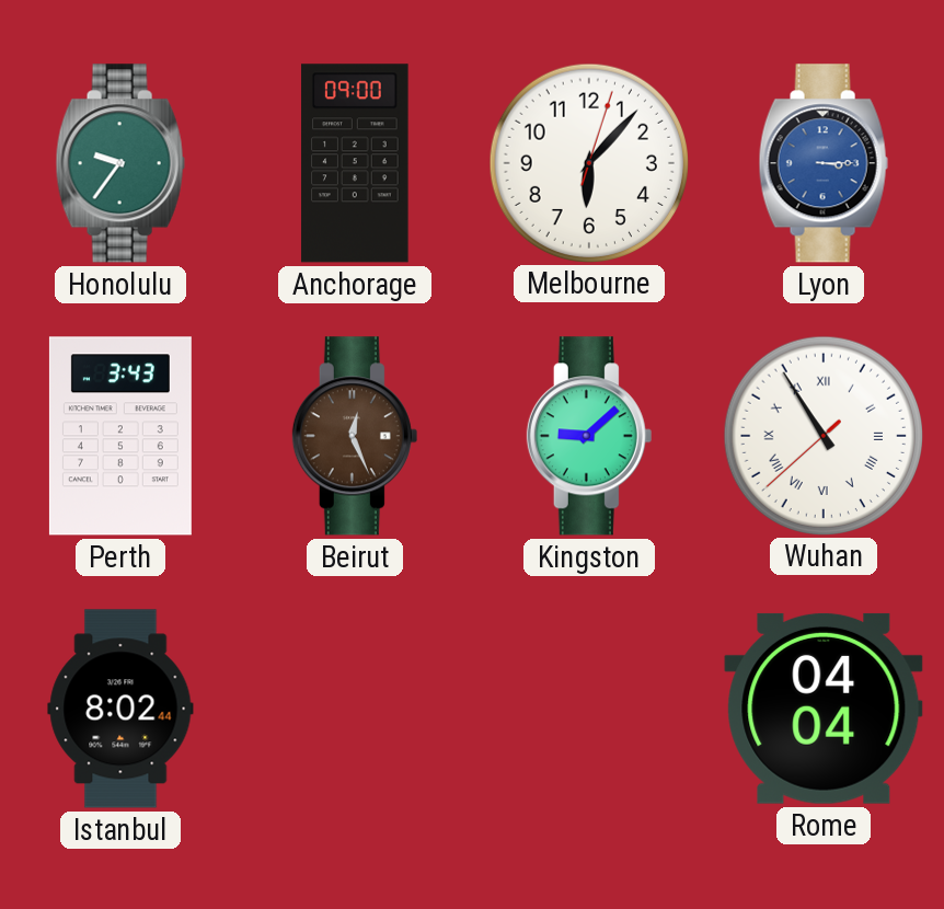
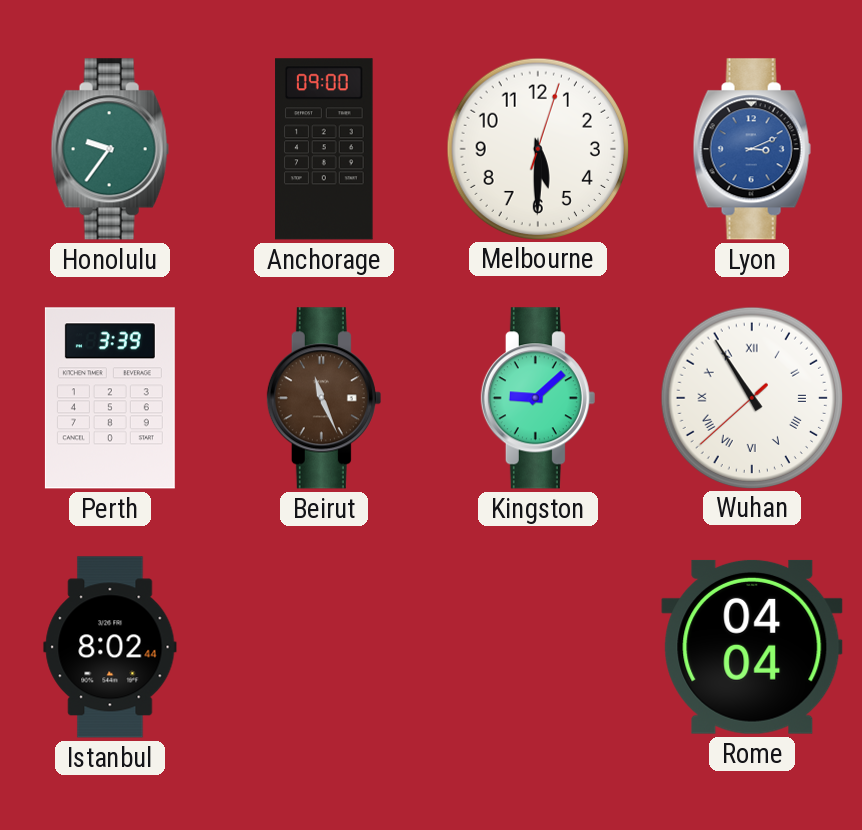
Melbourne: 6:07 -> 5:30 (537, 148)
Lyon: 3:15 -> 3:11 (752, 149)
Perth: 3:43 -> 3:39 (110, 398)
Beirut: 12:26 -> 11:26 (324, 398)
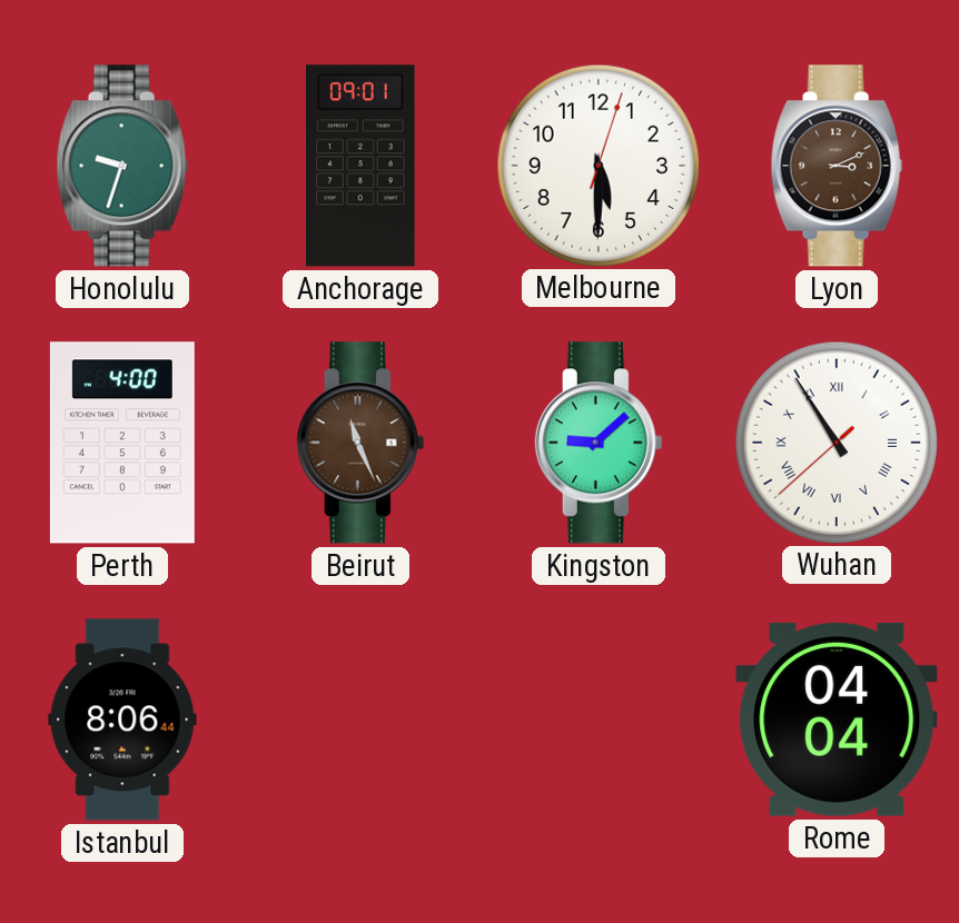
Honolulu: 9:36 -> 9:33 (122, 166)
Anchorage: 09:00 -> 09:01 (360, 166)
Lyon dial: blue -> brown (837, 166)
Perth: 3:39 -> 4:00 (122, 443)
Istanbul: 8:02 -> 8:06 (122, 719)
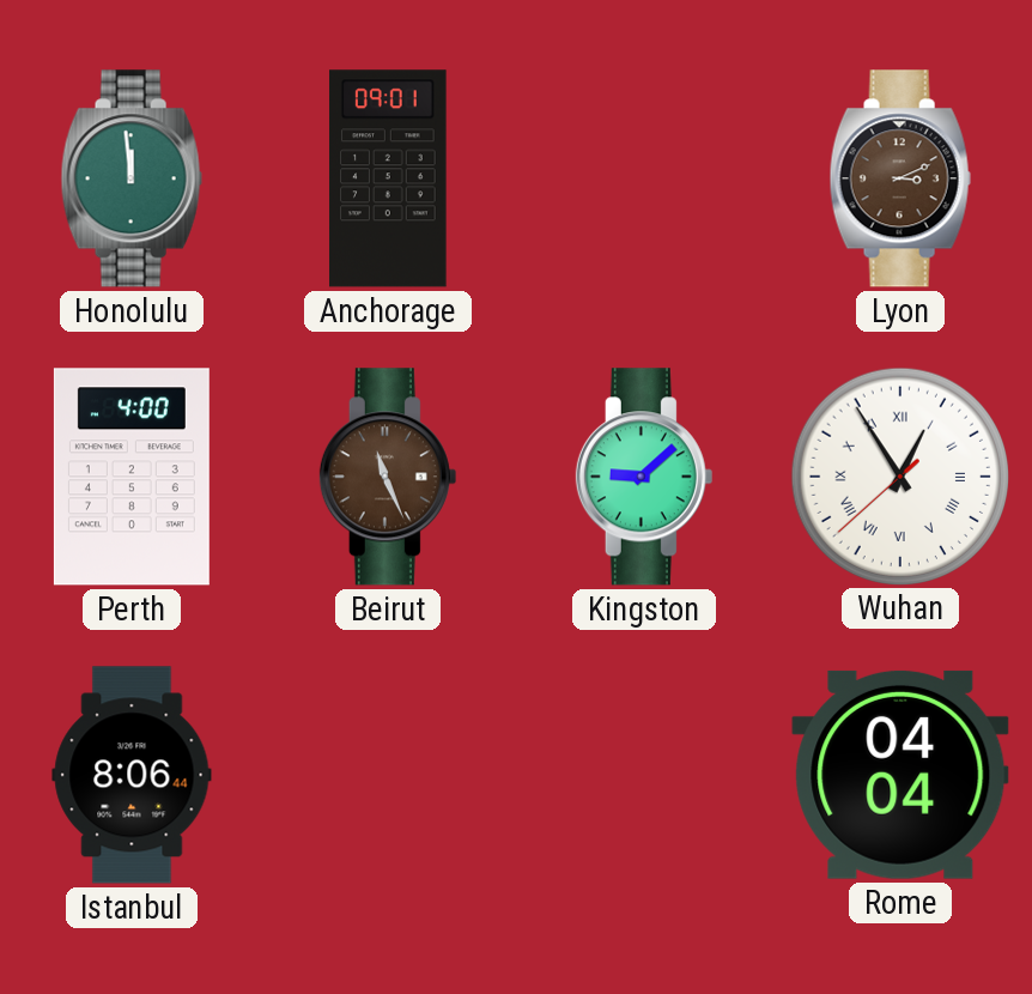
Honolulu: 9:33 -> 11:59 (132, 178)
Melbourne: 5:30 -> none (597, 165)
Wuhan: 10:54 -> 12:54 (899, 475)
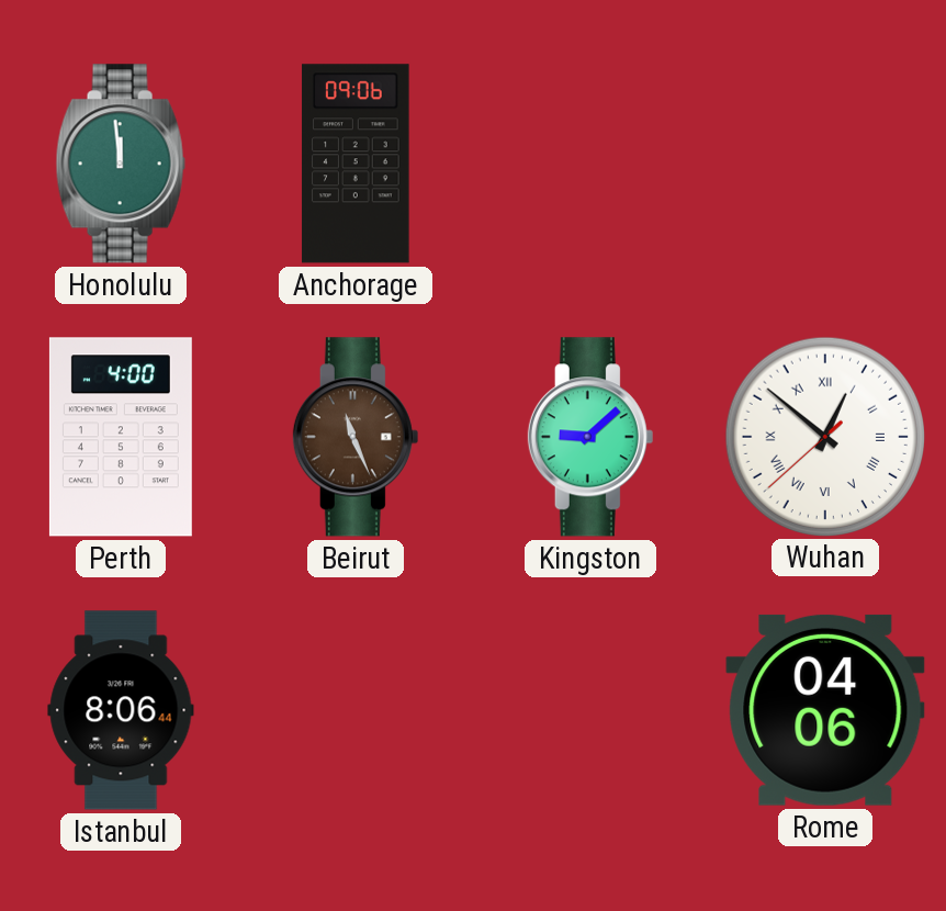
Anchorage: 09:01 -> 09:06 (356, 164)
Lyon: 3:11 -> none (900, 178)
Wuhan: 12:54 -> 12:51 (824, 436)
Rome: 04:04 -> 04:06 (825, 710)
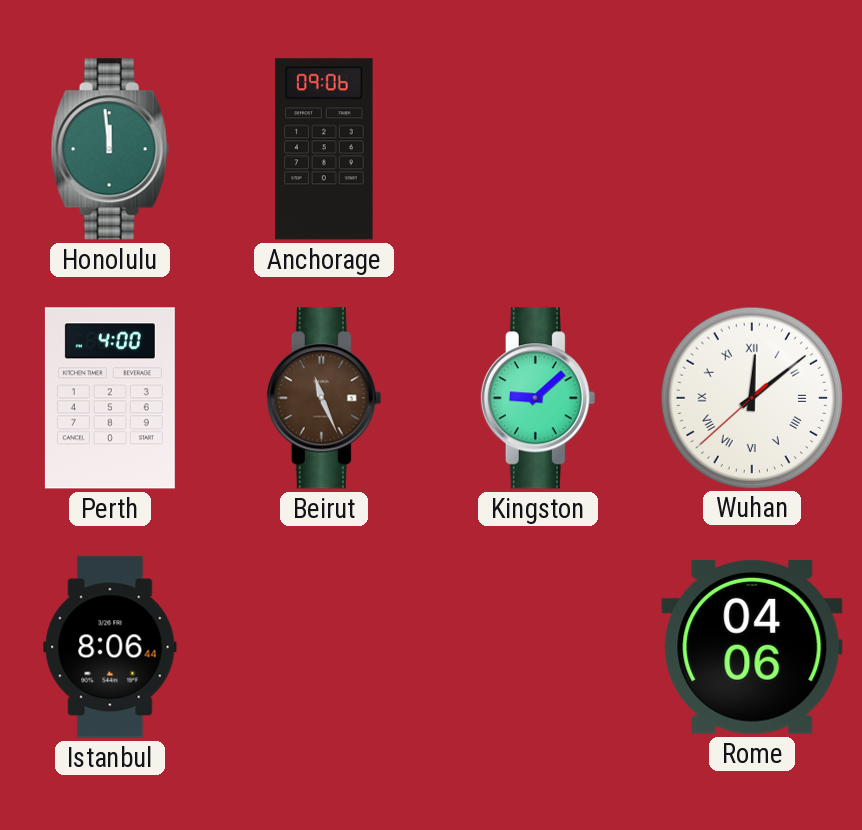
Wuhan: 12:51 -> 12:08 (751, 397)
